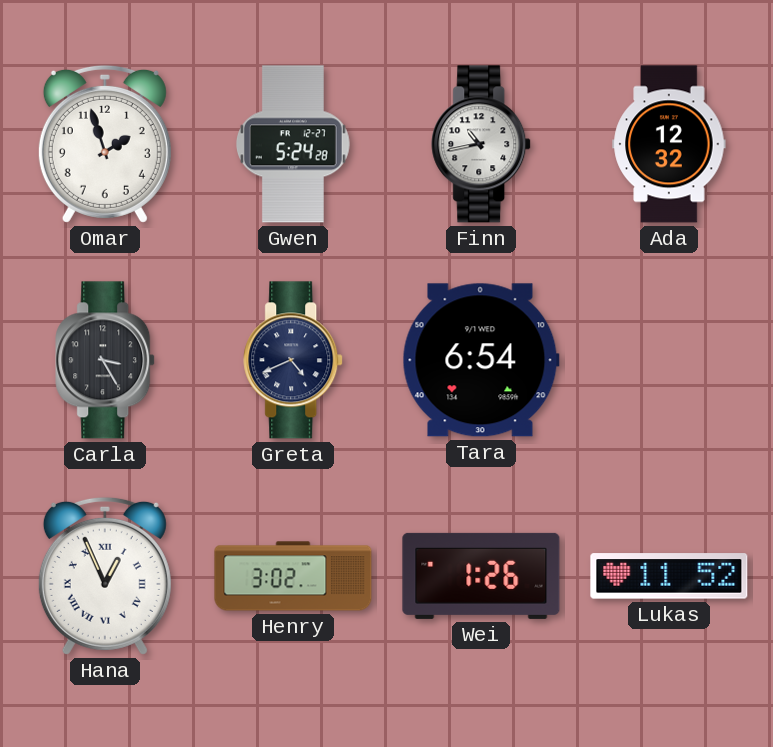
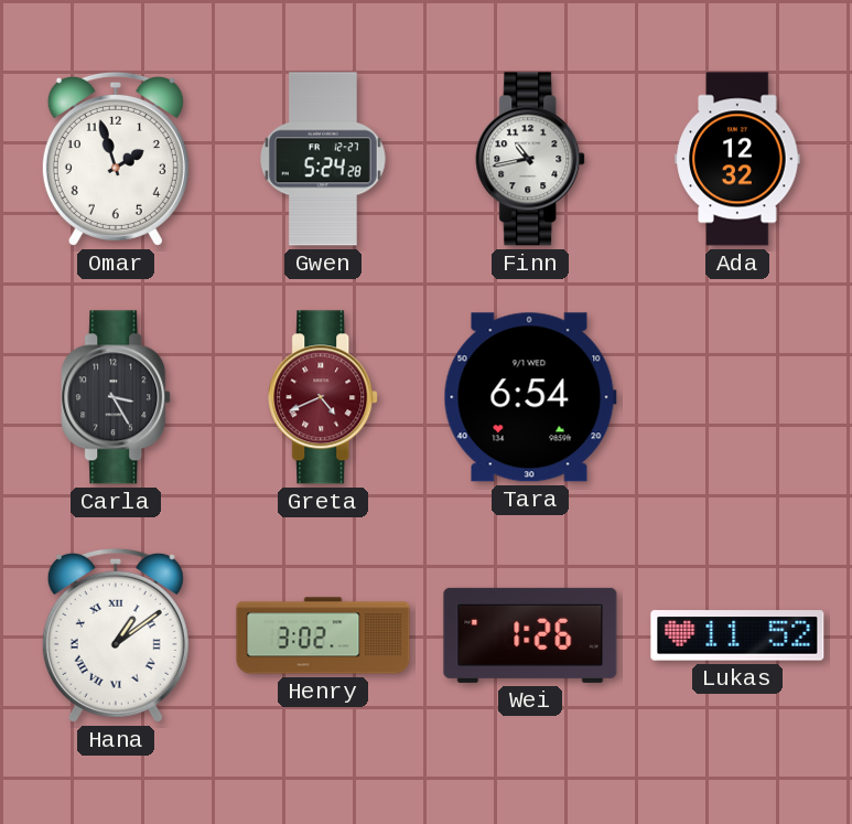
Greta dial: navy -> burgundy (324, 397)
Hana: 12:56 -> 1:09 (116, 635)
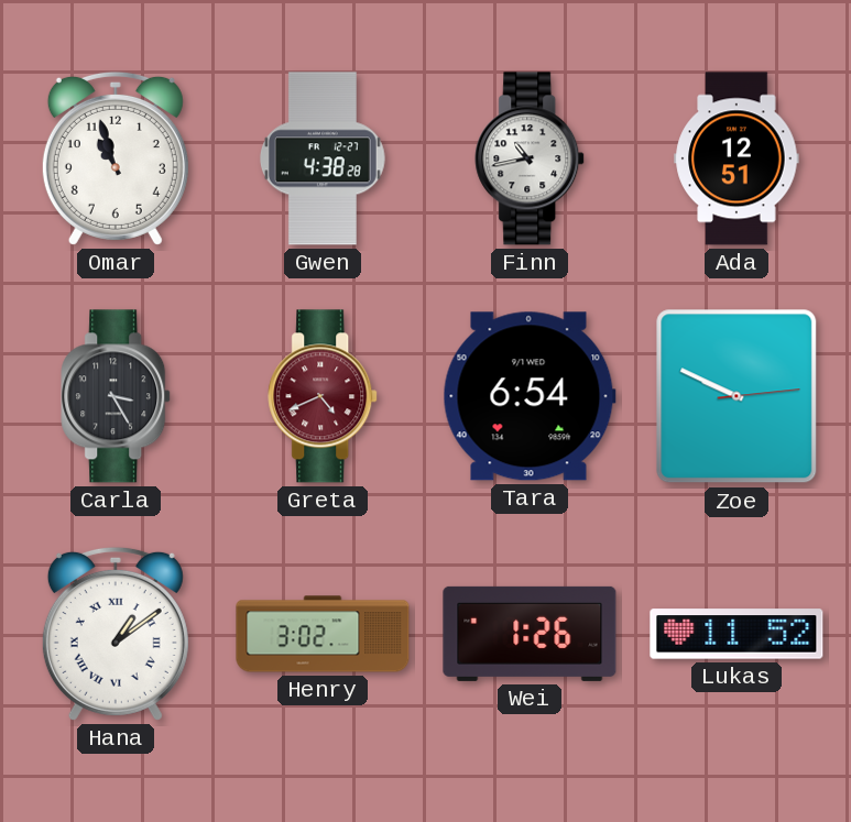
Omar: 1:57 -> 10:57 (116, 158)
Gwen: 5:24 -> 4:38 (323, 158)
Ada: 12:32 -> 12:51 (737, 158)
Zoe: none -> 9:49 (737, 396)
